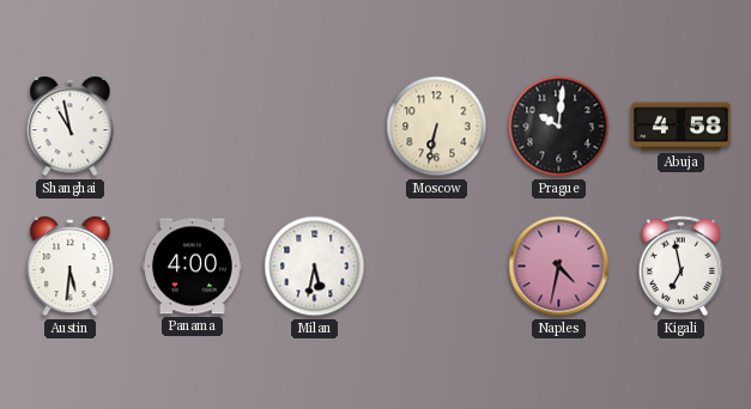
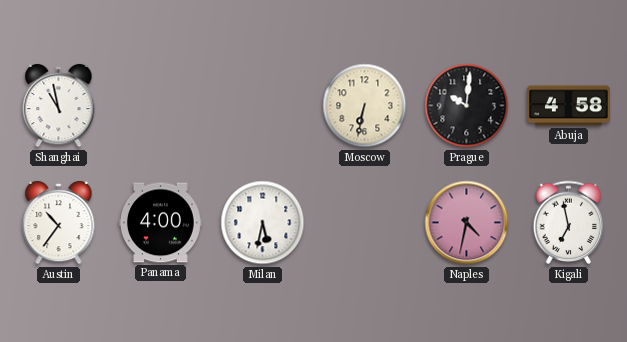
Austin: 5:31 -> 10:36 (59, 223)
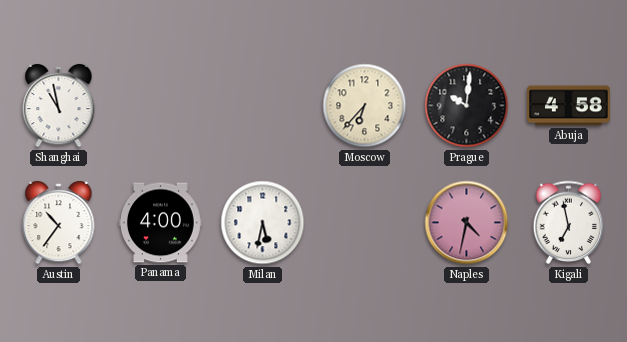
Moscow: 6:32 -> 6:37 (365, 106)
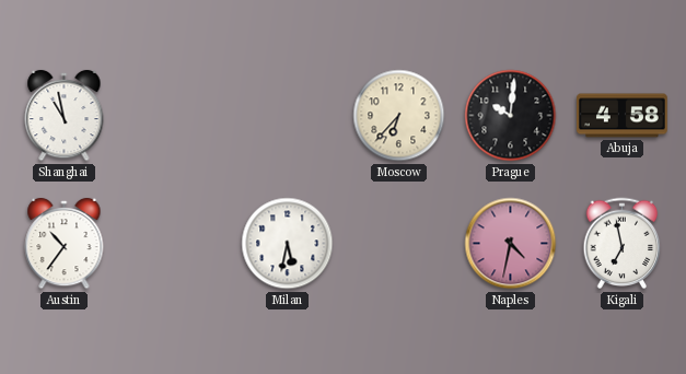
Panama: 4:00 -> none (161, 223)
